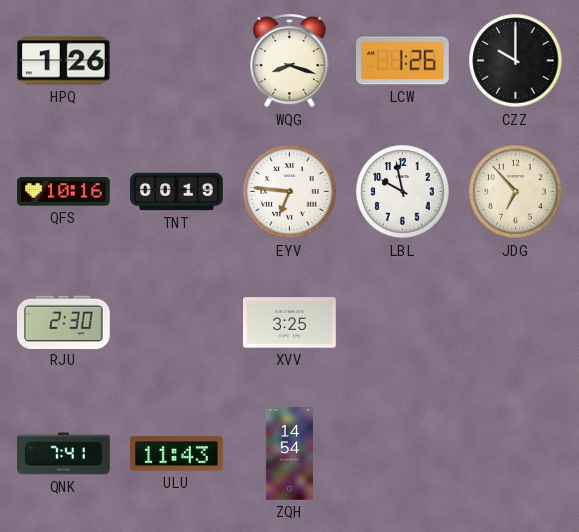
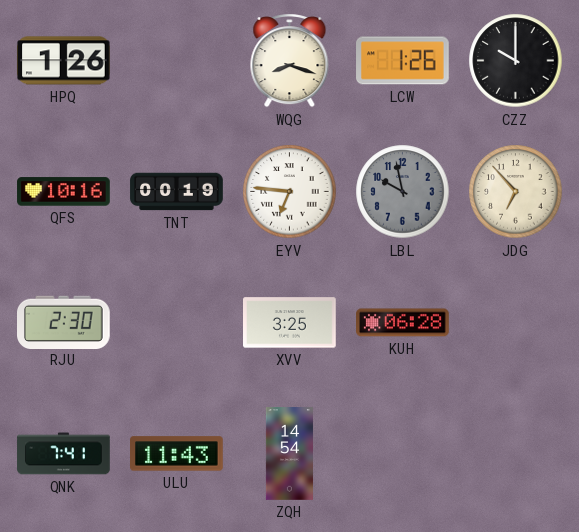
LBL dial: white -> grey (403, 192)
KUH: none -> 06:28 (403, 323)
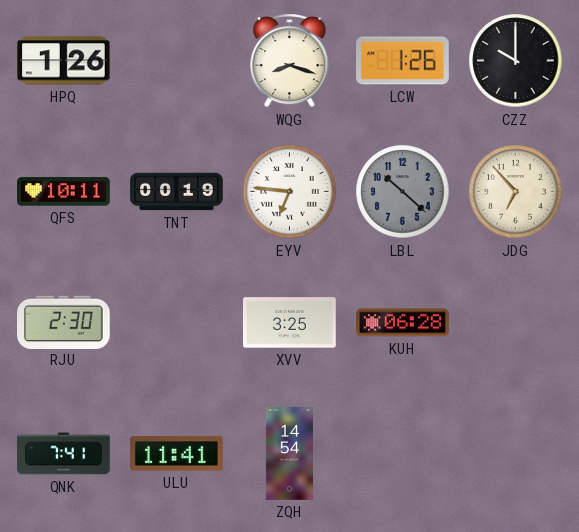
QFS: 10:16 -> 10:11 (64, 192)
LBL: 9:58 -> 10:22 (403, 192)
ULU: 11:43 -> 11:41 (177, 454)
